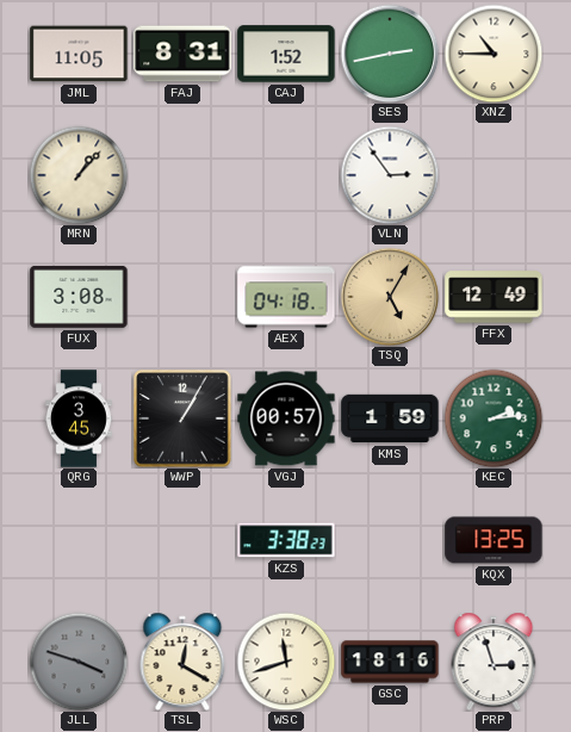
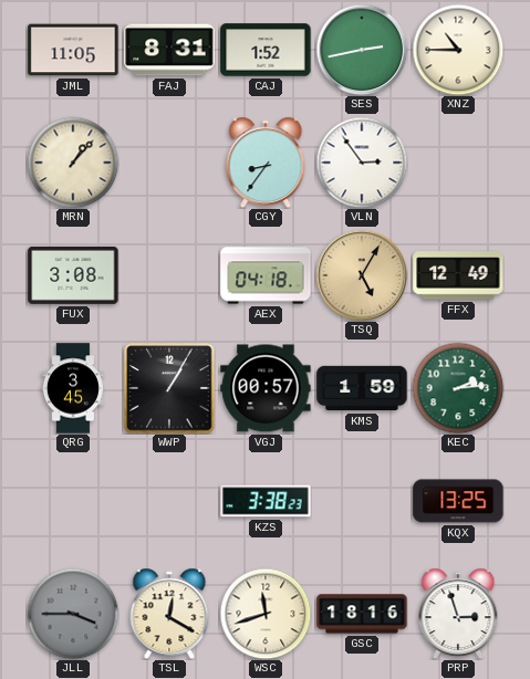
CGY: none -> 8:36 (266, 163)
JLL: 3:48 -> 3:45 (73, 614)
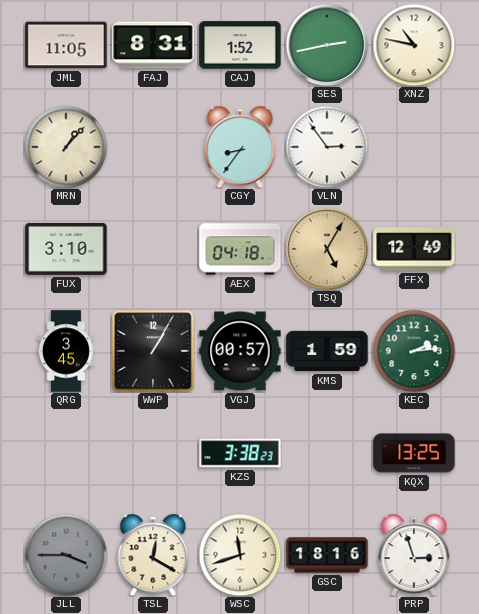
XNZ: 10:45 -> 10:47 (414, 45)
FUX: 3:08 -> 3:10 (66, 249)
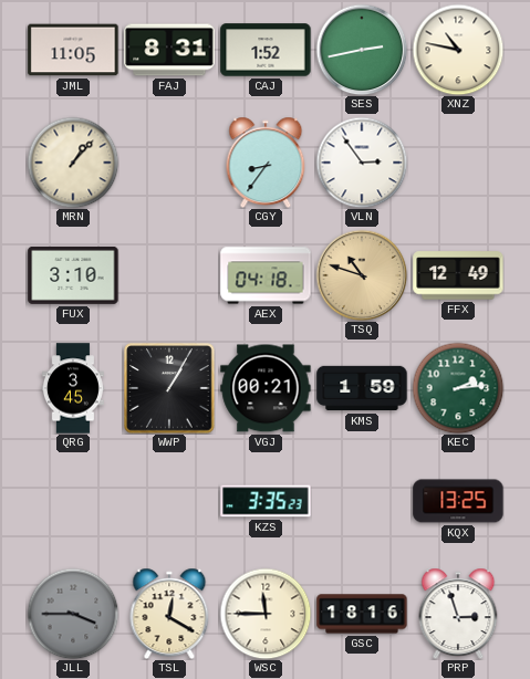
TSQ: 5:05 -> 10:48 (362, 275)
VGJ: 00:57 -> 00:21 (266, 388)
KZS: 3:38 -> 3:35 (266, 501)
WSC: 11:42 -> 11:45 (266, 614)
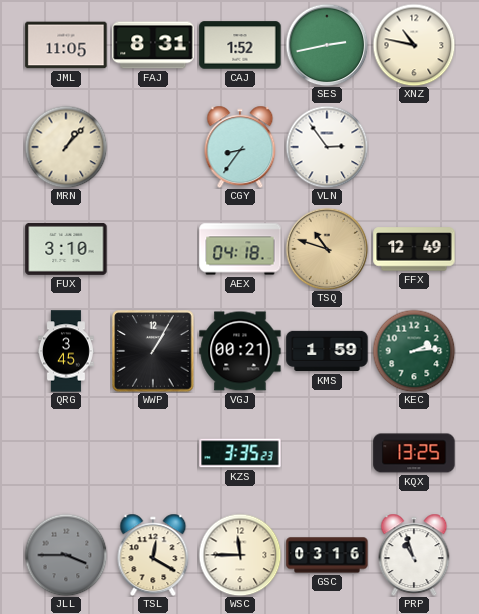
GSC: 18:16 -> 03:16 (327, 555)
PRP: 2:57 -> 10:57 (414, 555)
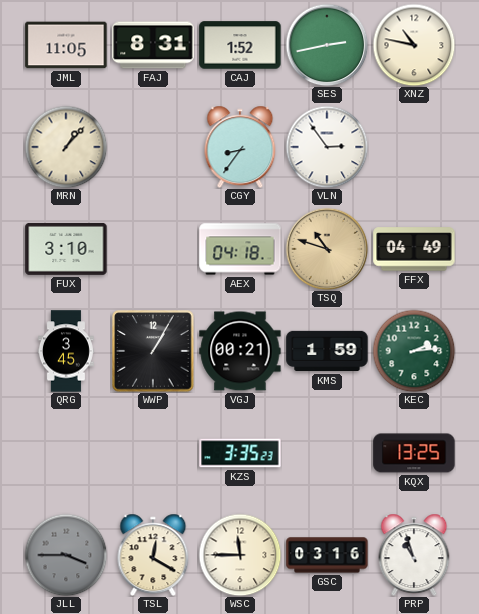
FFX: 12:49 -> 04:49 (414, 249)
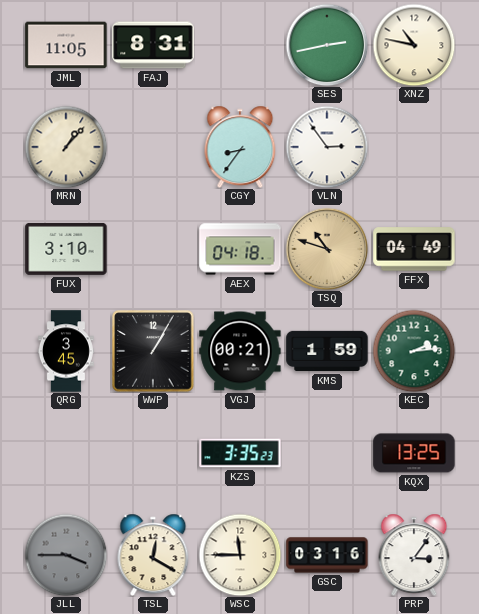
CAJ: 1:52 -> none (240, 45)
PRP: 10:57 -> 3:06 (414, 555)
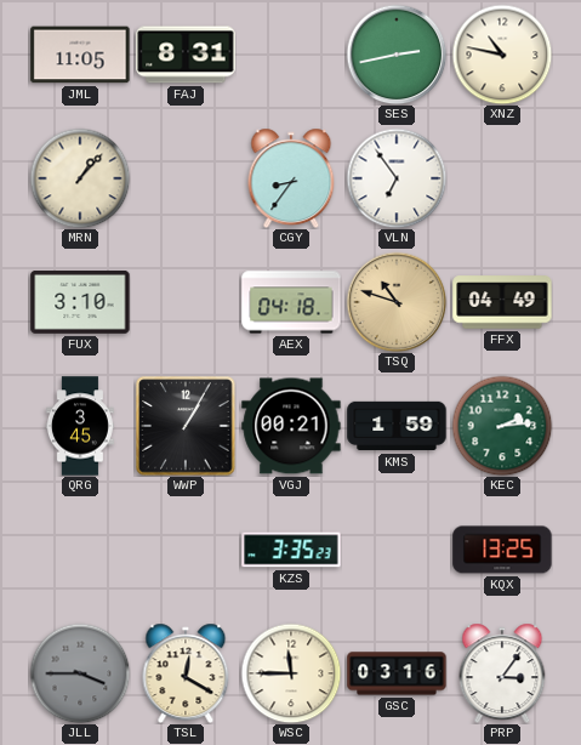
VLN: 2:54 -> 6:54 (397, 178)
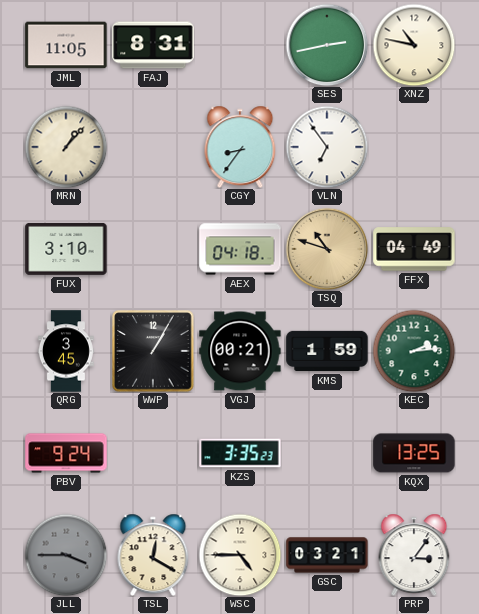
PBV: none -> 9:24 (66, 453)
WSC: 11:45 -> 4:45 (240, 555)
GSC: 03:16 -> 03:21 (327, 555)
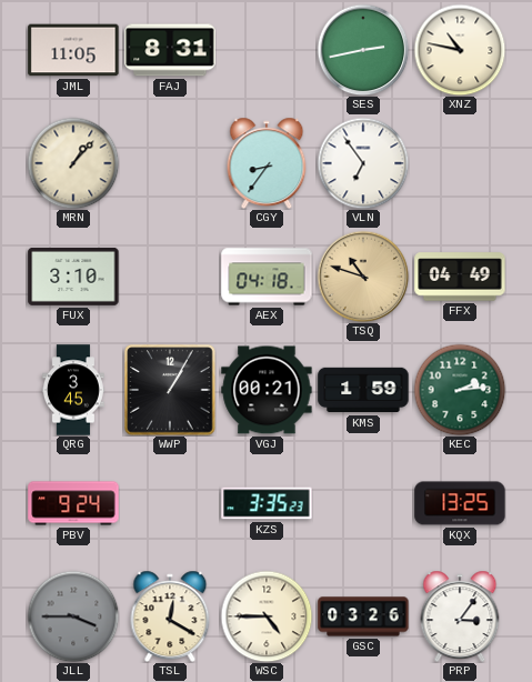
GSC: 03:21 -> 03:26 (363, 616)
